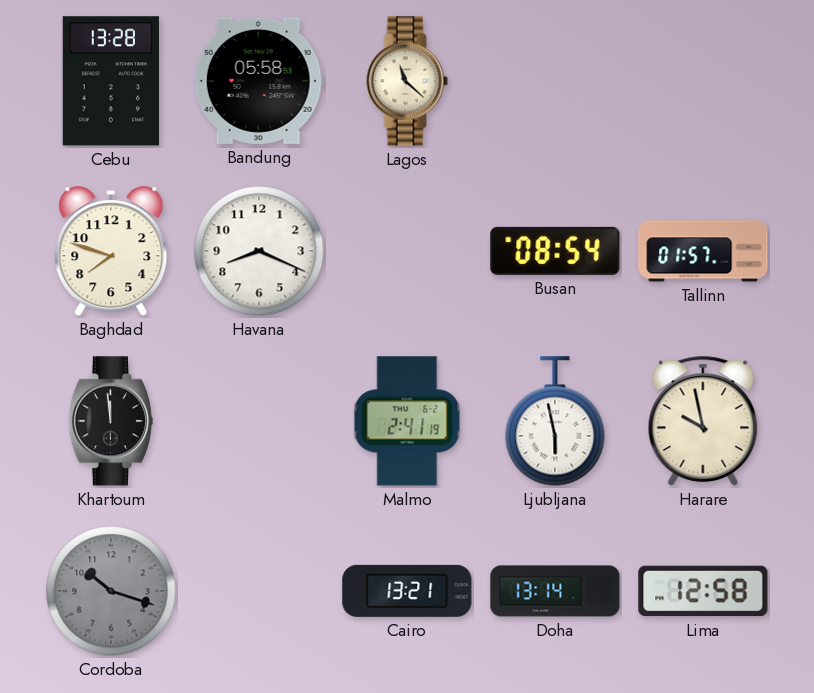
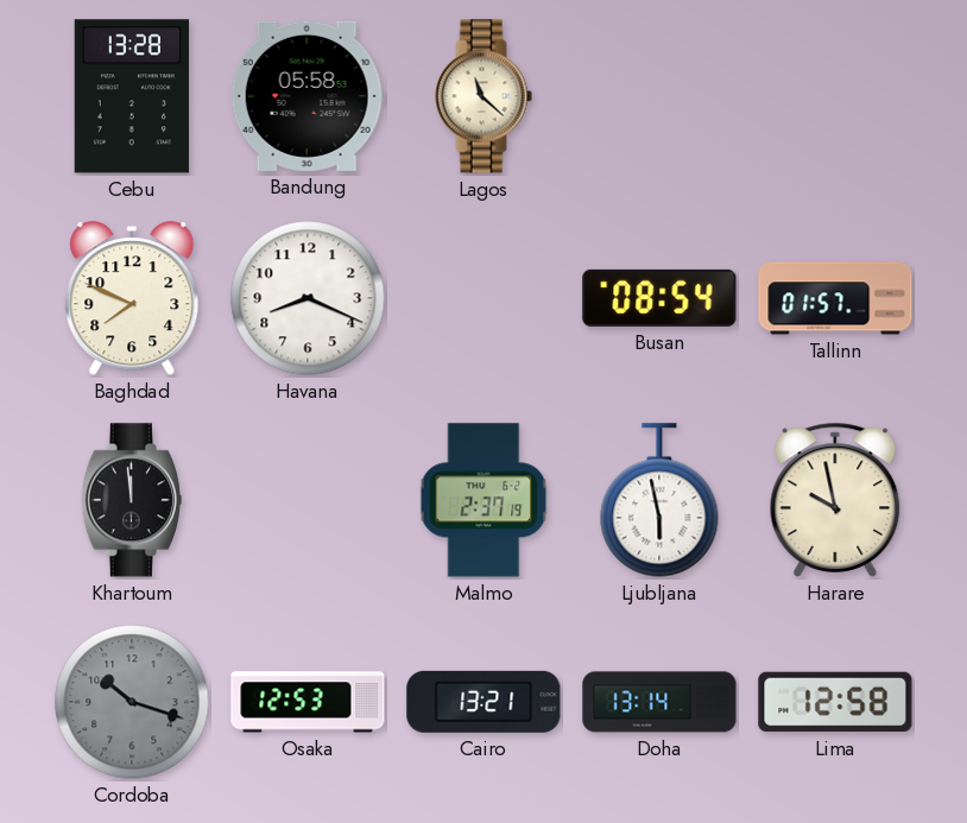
Baghdad: 7:48 -> 7:49 (132, 299)
Malmo: 2:41 -> 2:37 (483, 500)
Osaka: none -> 12:53 (308, 702)
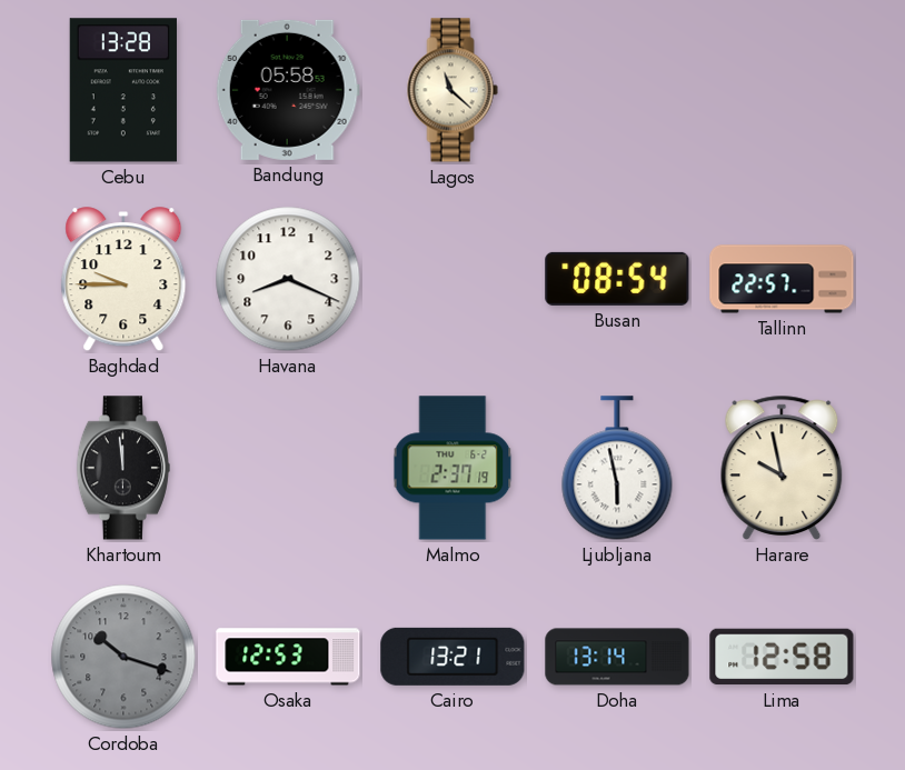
Baghdad: 7:49 -> 9:45 (123, 280)
Tallinn: 01:57 -> 22:57 (782, 279)
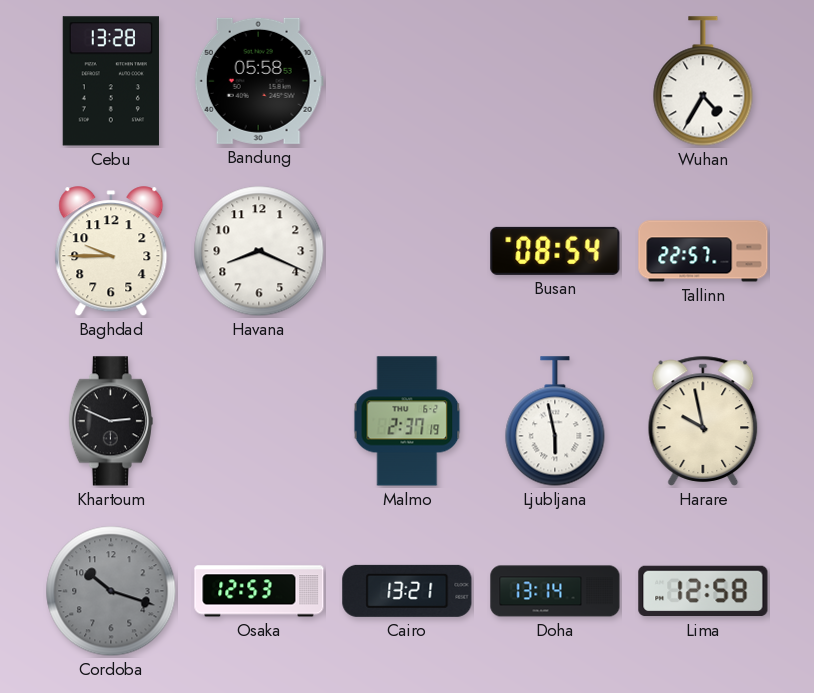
Lagos: 11:22 -> none (452, 90)
Wuhan: none -> 4:35 (703, 81)
Khartoum: 11:59 -> 2:49 (111, 421)
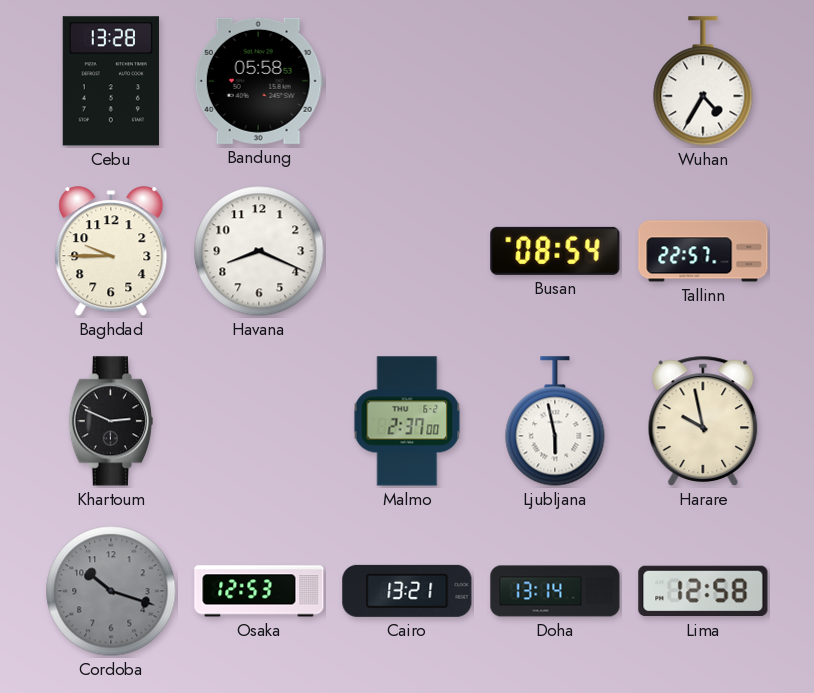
Malmo: 2:37:19 -> 2:37:00 (407, 421)
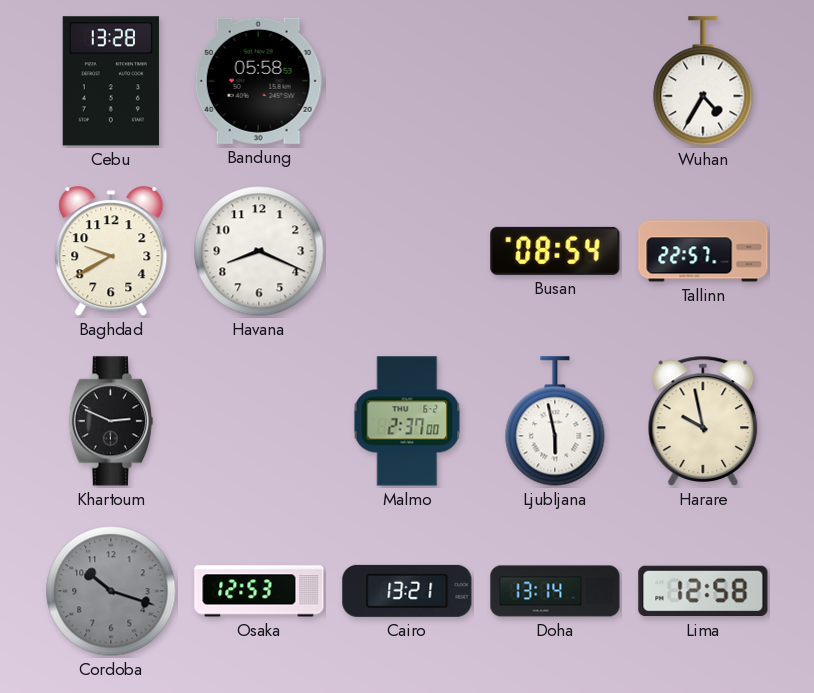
Baghdad: 9:45 -> 9:40 (111, 252)
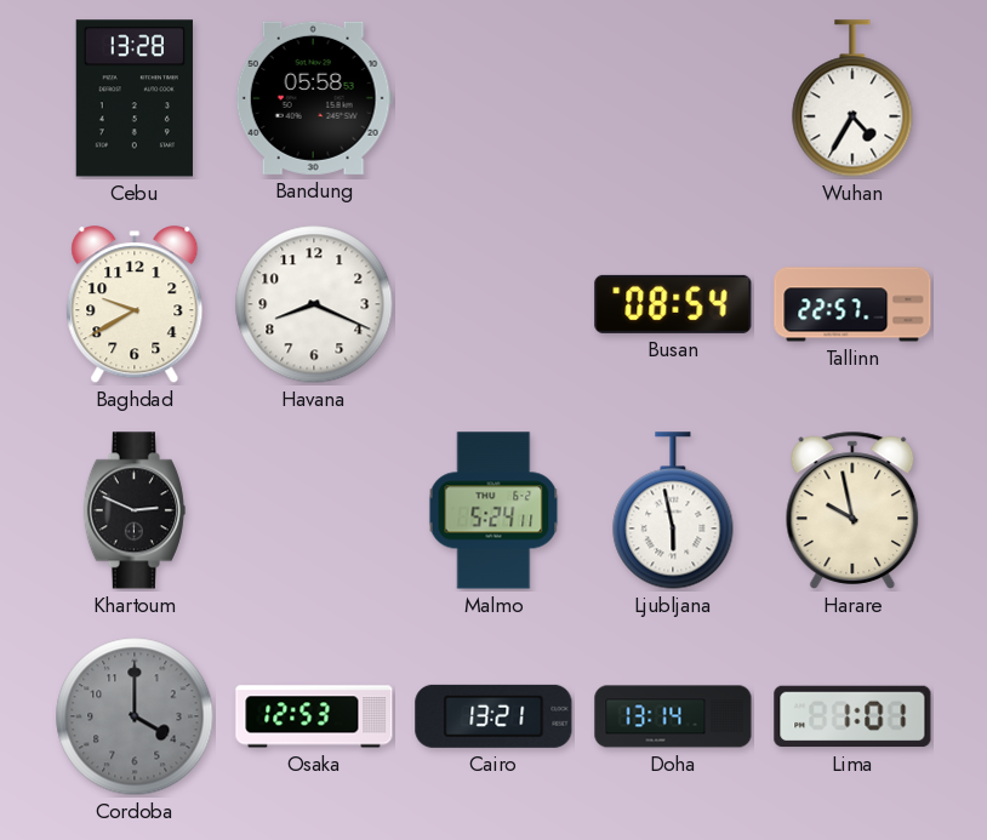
Malmo: 2:37 -> 5:24 (493, 510)
Cordoba: 10:18 -> 4:00 (135, 716)
Lima: 12:58 -> 1:01 (852, 716)
